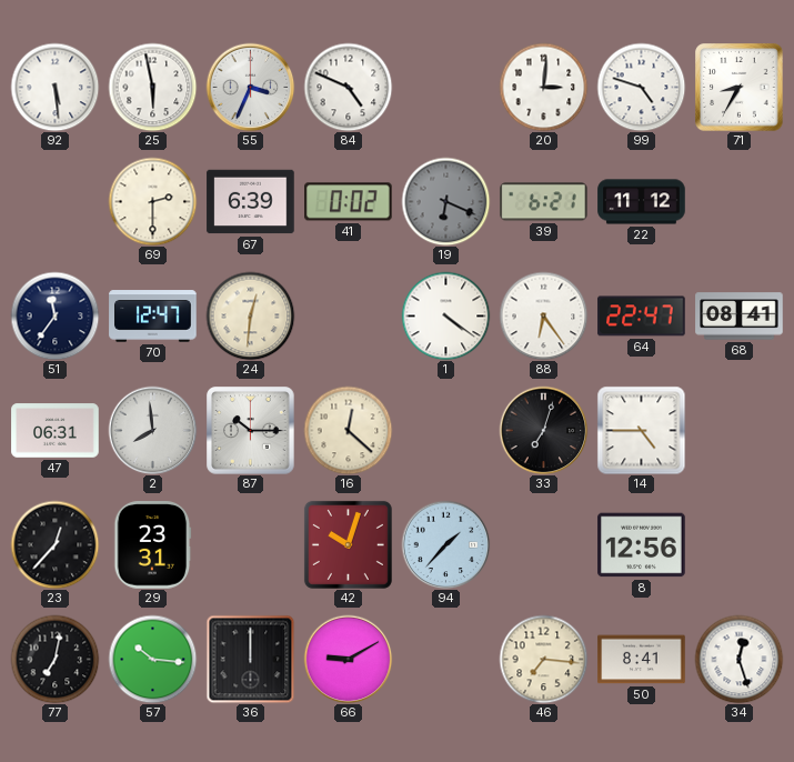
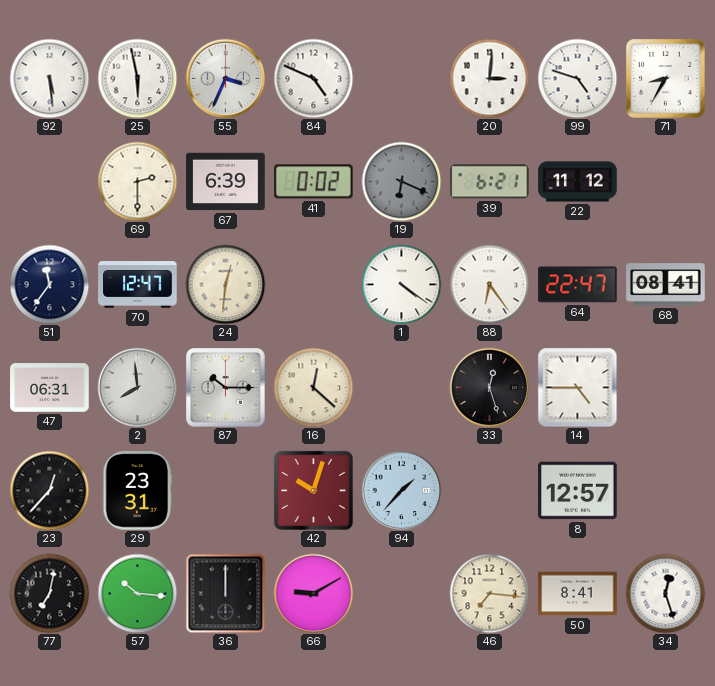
33: 7:03 -> 12:27 (489, 387)
8: 12:56 -> 12:57 (578, 491)
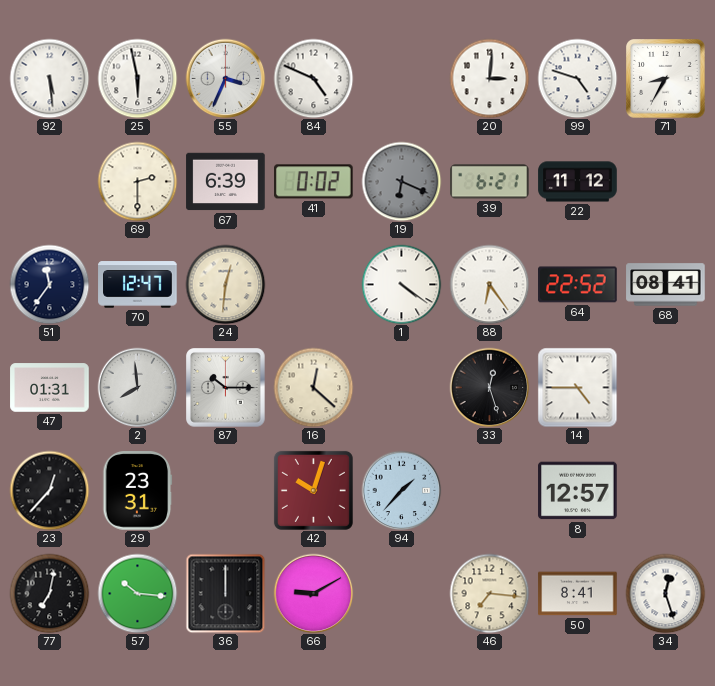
64: 22:47 -> 22:52 (578, 285)
47: 06:31 -> 01:31 (50, 388)
